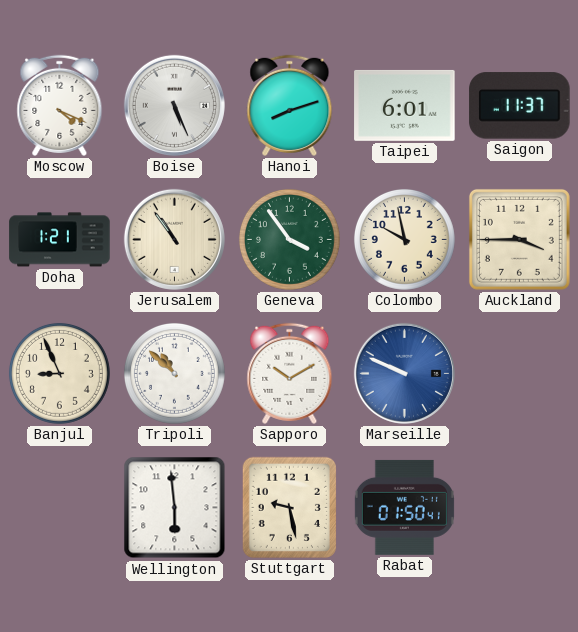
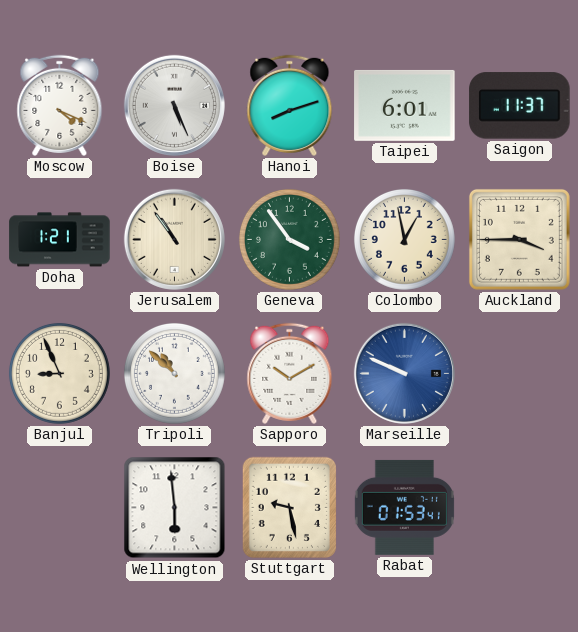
Colombo: 9:58 -> 12:58 (404, 239)
Rabat: 01:50 -> 01:53 (404, 507)
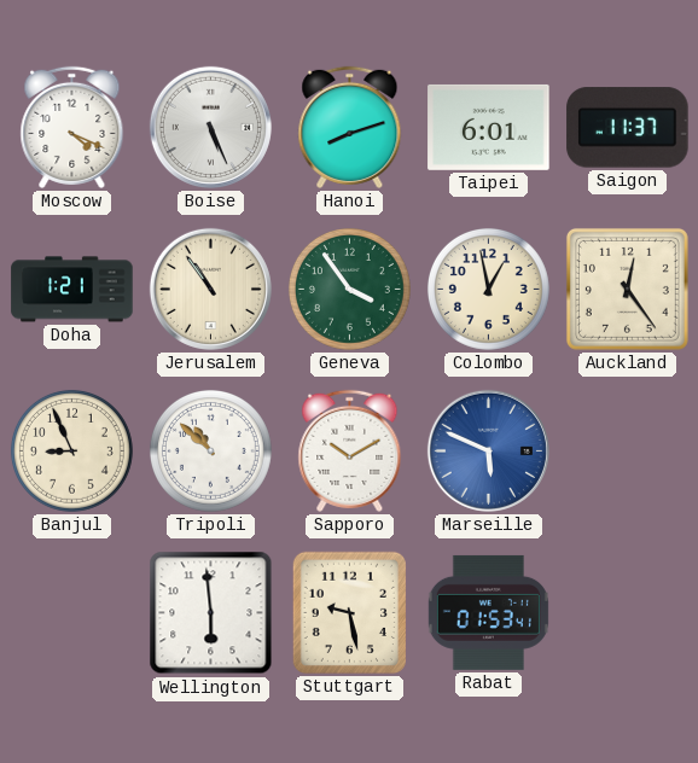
Auckland: 3:45 -> 12:24 (627, 289)
Marseille: 9:49 -> 5:49 (488, 450)
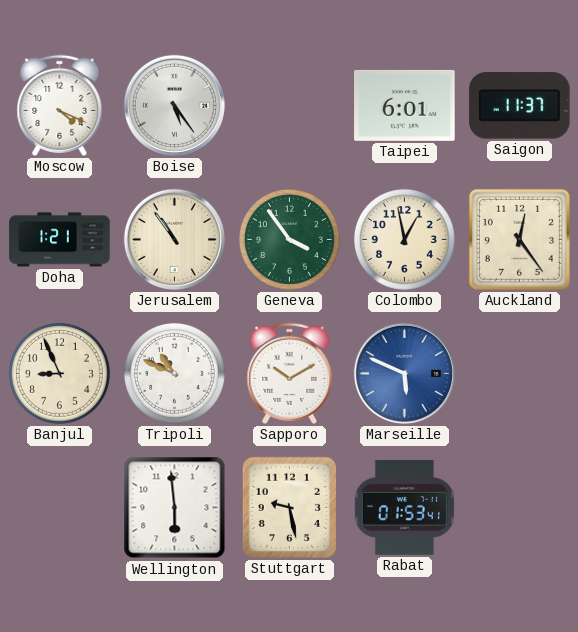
Boise: 5:26 -> 5:24 (174, 105)
Hanoi: 8:12 -> none (350, 127)
Tripoli: 10:52 -> 10:49 (174, 373)
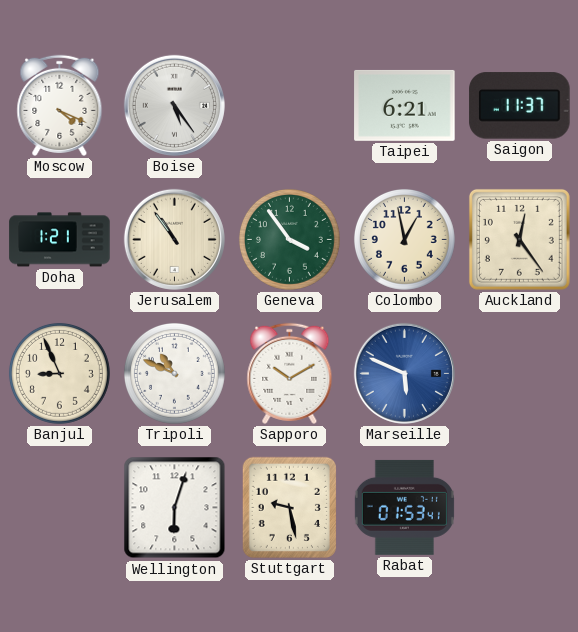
Taipei: 6:01 -> 6:21 (405, 105)
Wellington: 5:59 -> 6:03 (175, 508)
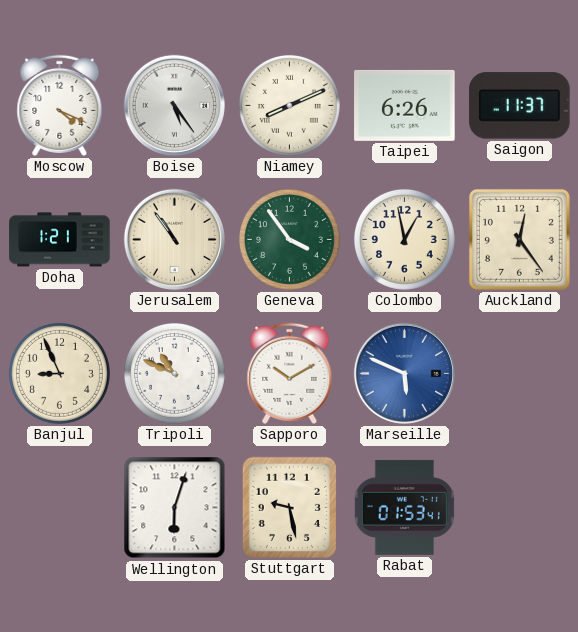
Niamey: none -> 8:11 (289, 105)
Taipei: 6:21 -> 6:26 (405, 105)
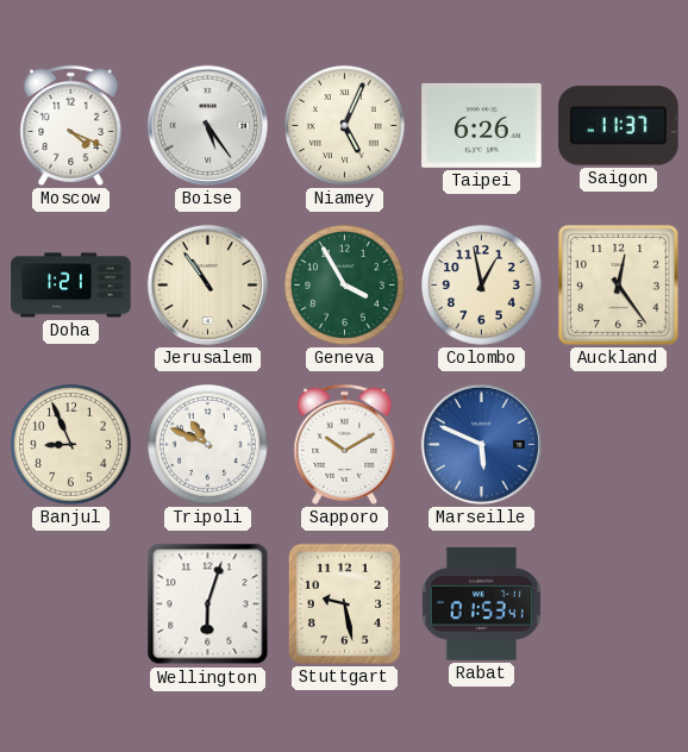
Niamey: 8:11 -> 5:04 (344, 125)
Geneva: 3:54 -> 3:55 (344, 284)
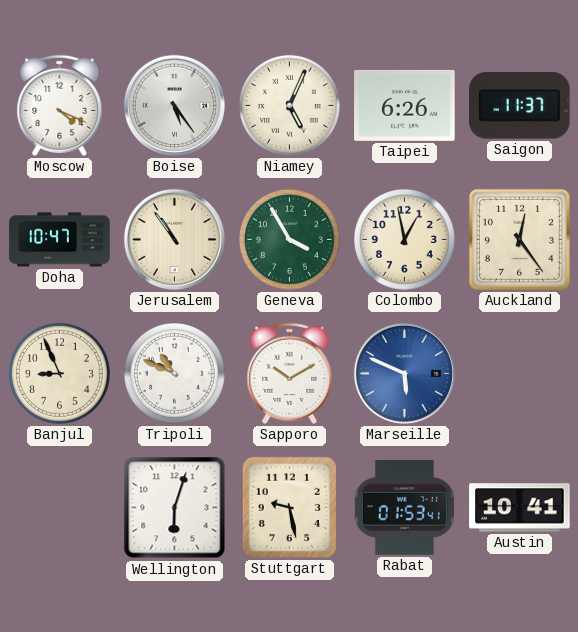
Doha: 1:21 -> 10:47 (60, 240)
Austin: none -> 10:41 (520, 508)
